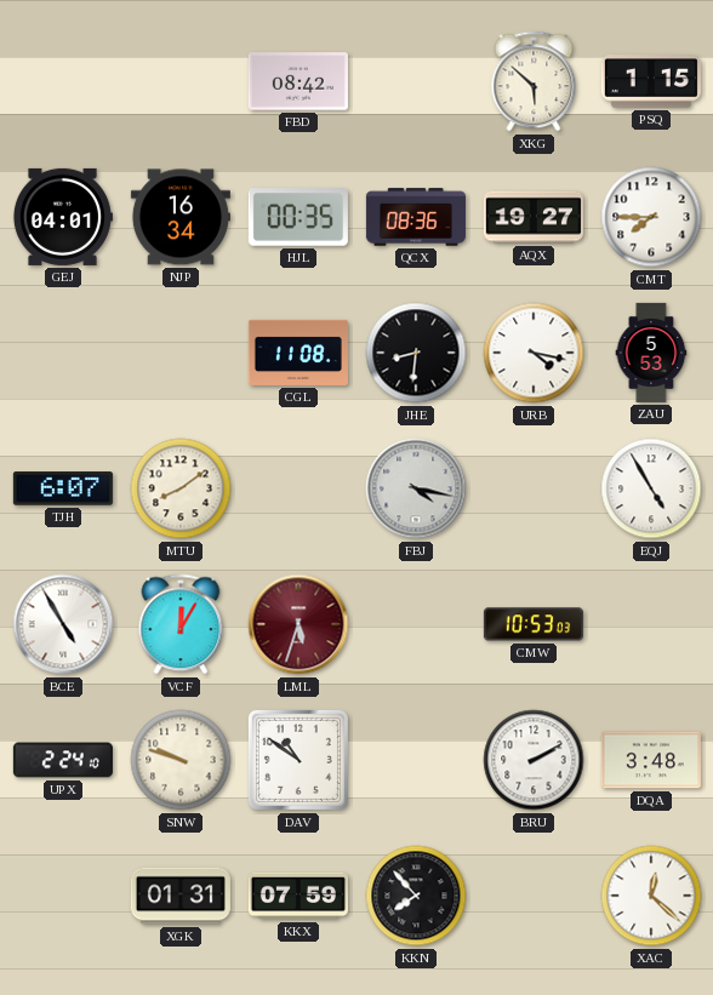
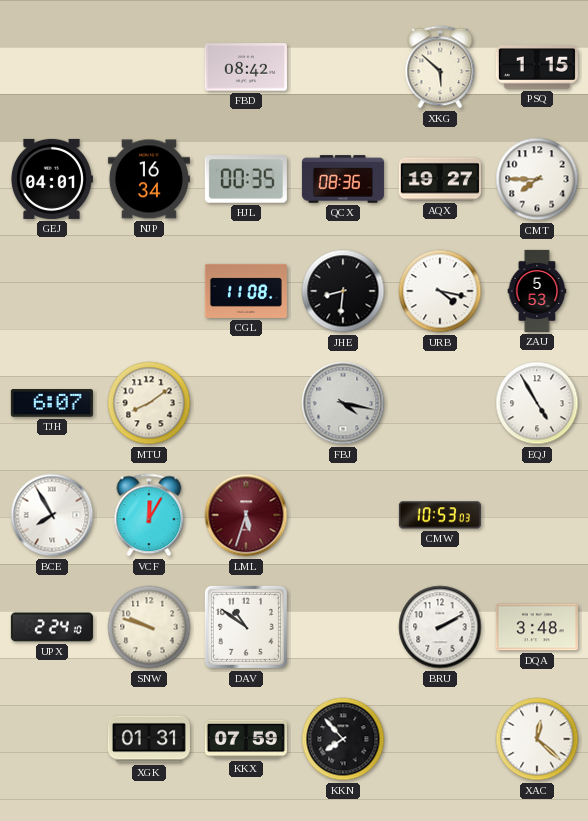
BCE: 4:55 -> 7:55 (52, 515)
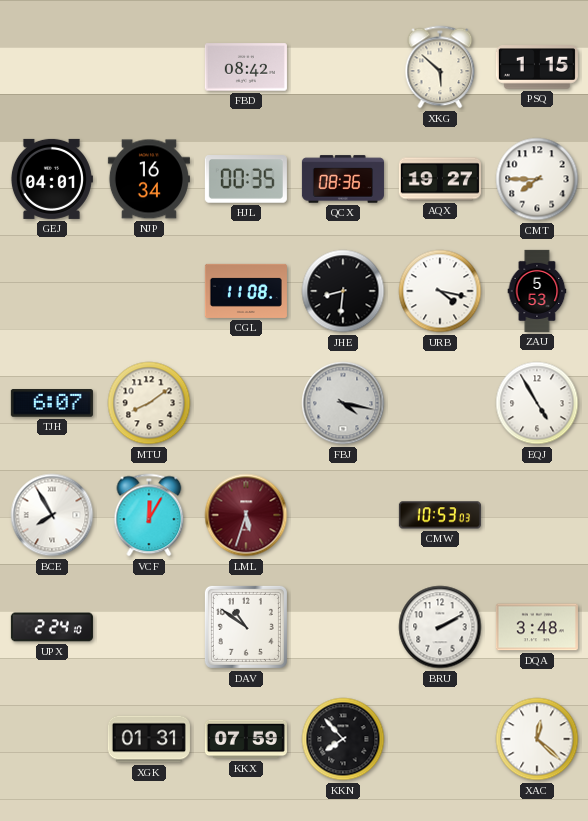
SNW: 9:48 -> none (149, 627)
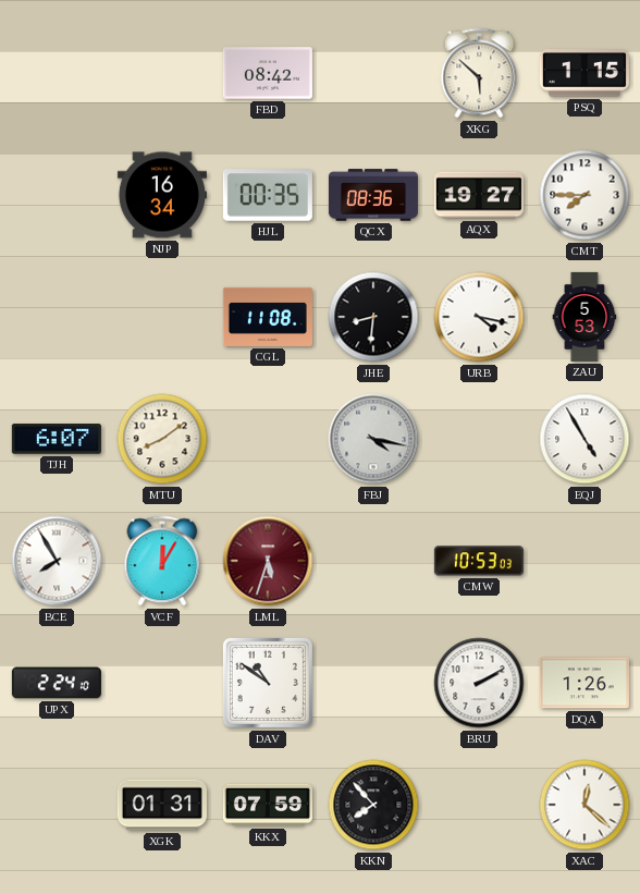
GEJ: 04:01 -> none (51, 179)
DQA: 3:48 -> 1:26 (584, 683)
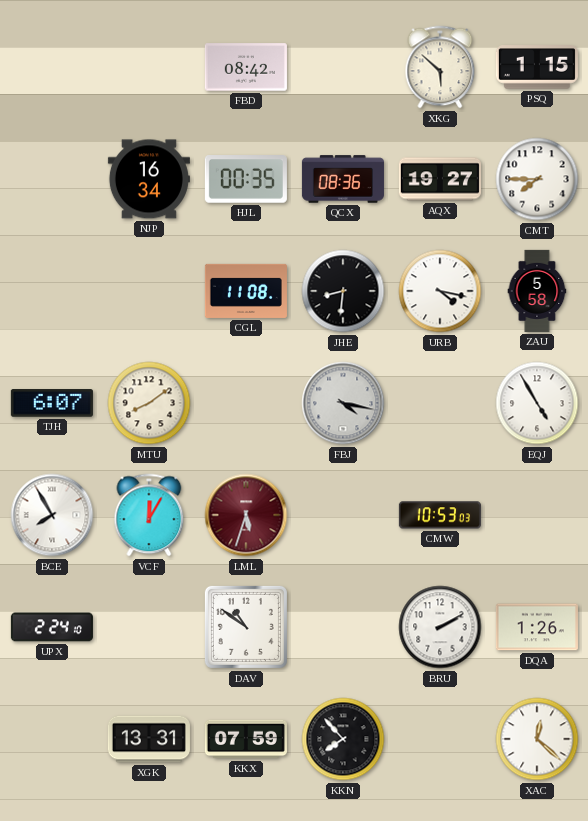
ZAU: 5:53 -> 5:58 (537, 291)
XGK: 01:31 -> 13:31 (149, 739)
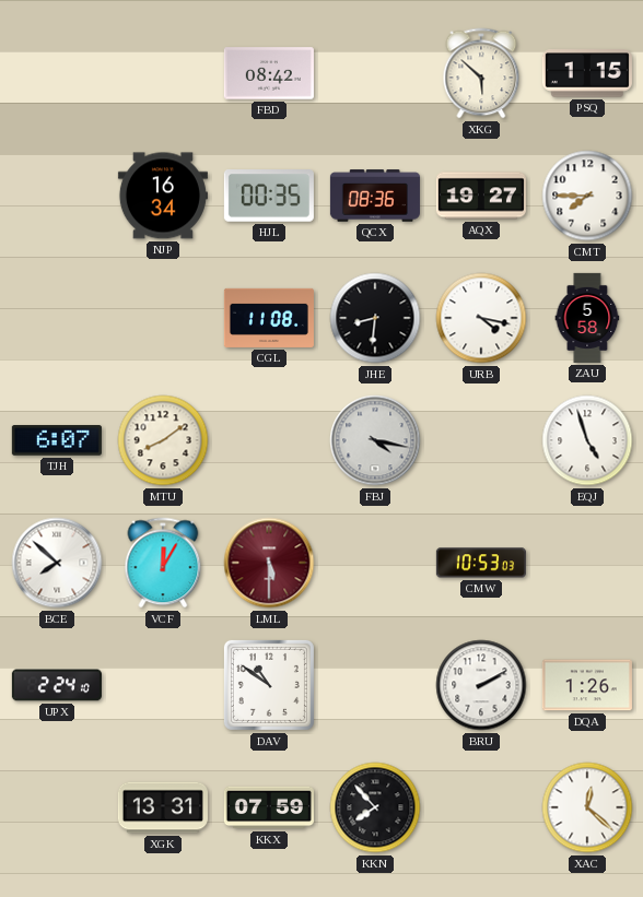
EQJ: 4:55 -> 4:57 (587, 440)
BCE: 7:55 -> 7:52 (57, 563)
LML: 5:33 -> 5:30 (269, 563)
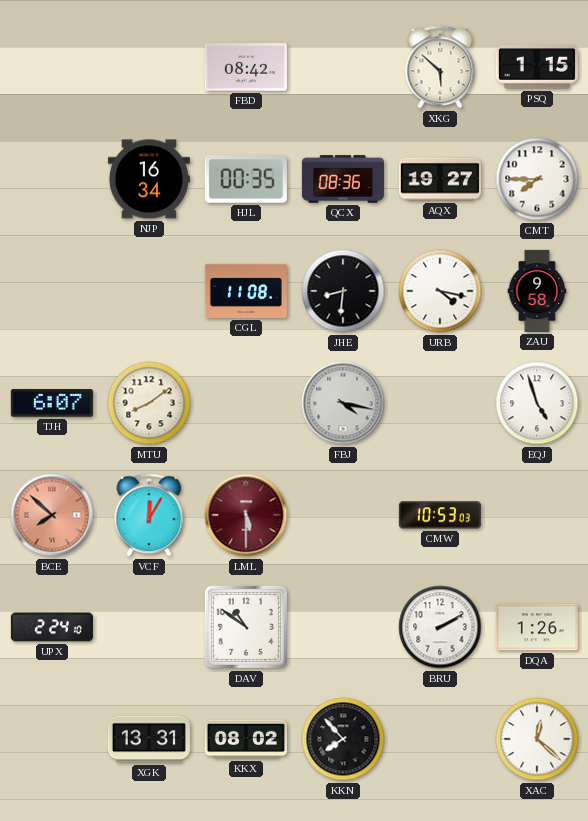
ZAU: 5:58 -> 9:58 (537, 291)
BCE dial: white -> salmon (52, 515)
KKX: 07:59 -> 08:02 (246, 739)
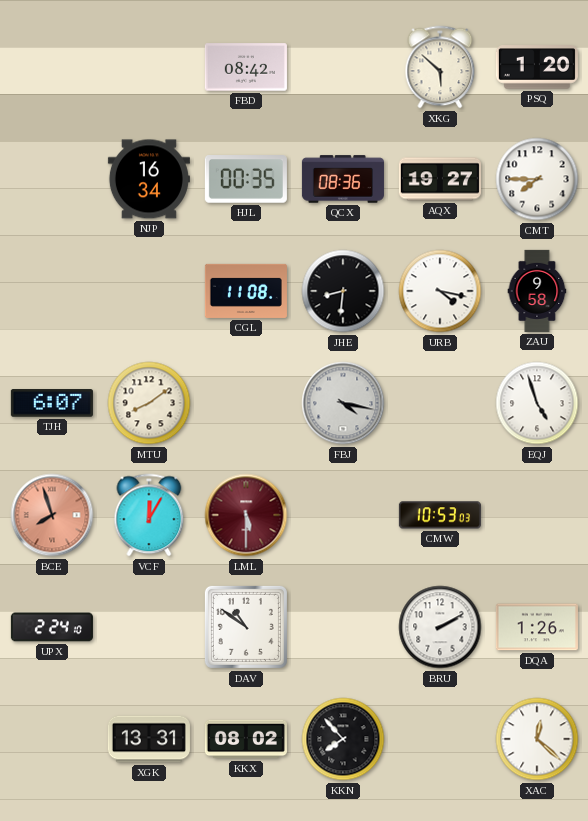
PSQ: 1:15 -> 1:20 (537, 67)
BCE: 7:52 -> 7:57 (52, 515)
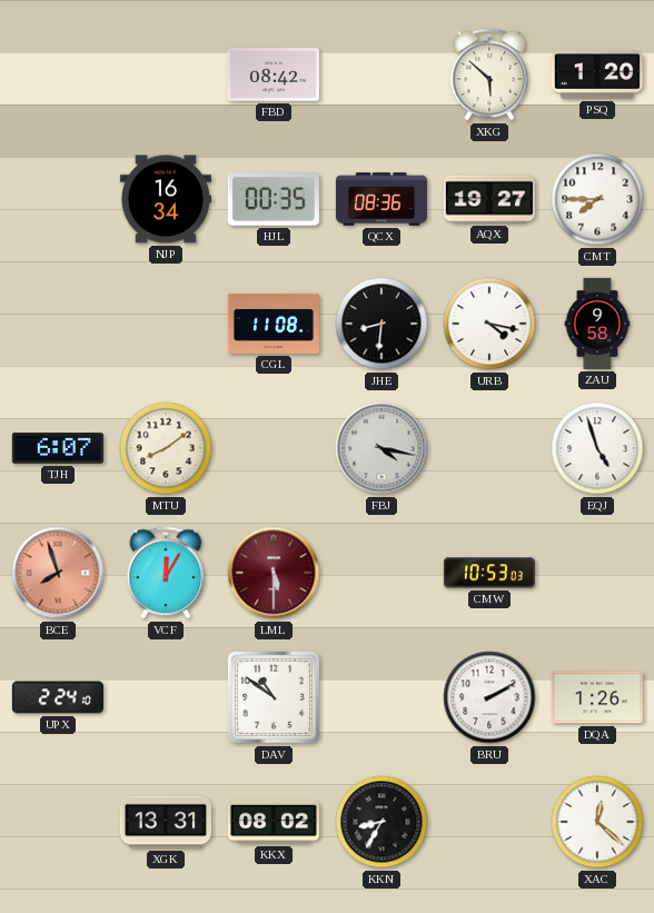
KKN: 7:53 -> 8:35 (381, 822)
